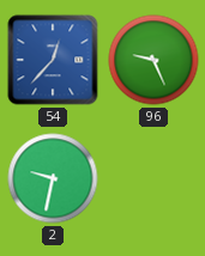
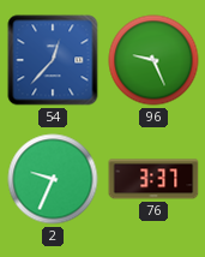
2: 9:32 -> 9:34 (53, 179)
76: none -> 3:37 (153, 179)
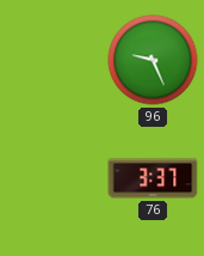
54: 12:37 -> none (53, 60)
2: 9:34 -> none (53, 179)
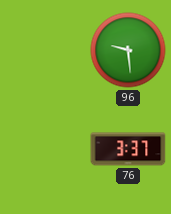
96: 9:26 -> 9:29 (128, 50)
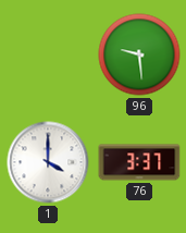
1: none -> 4:00 (48, 162)
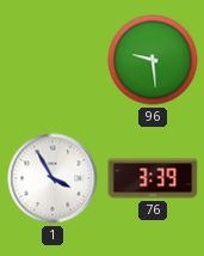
1: 4:00 -> 3:55 (52, 178)
76: 3:37 -> 3:39 (153, 178)
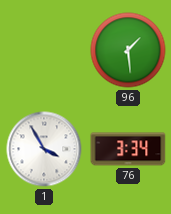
96: 9:29 -> 1:29 (128, 50)
76: 3:39 -> 3:34 (128, 149)
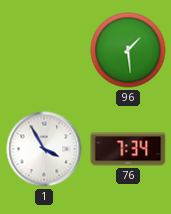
76: 3:34 -> 7:34 (128, 149)
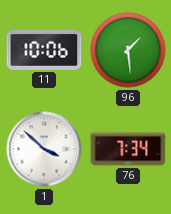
11: none -> 10:06 (44, 50)
1: 3:55 -> 3:52 (44, 149)
